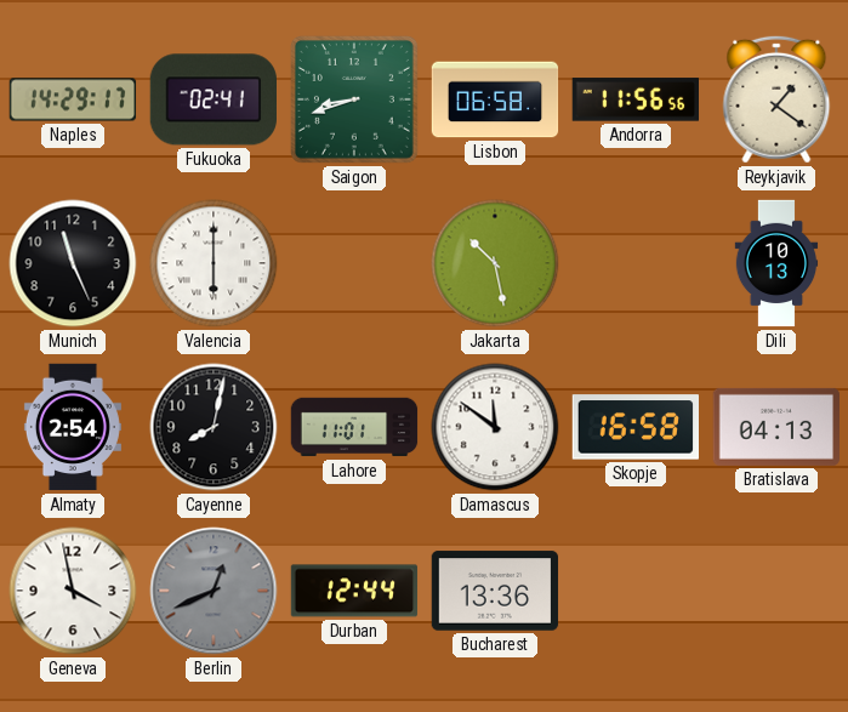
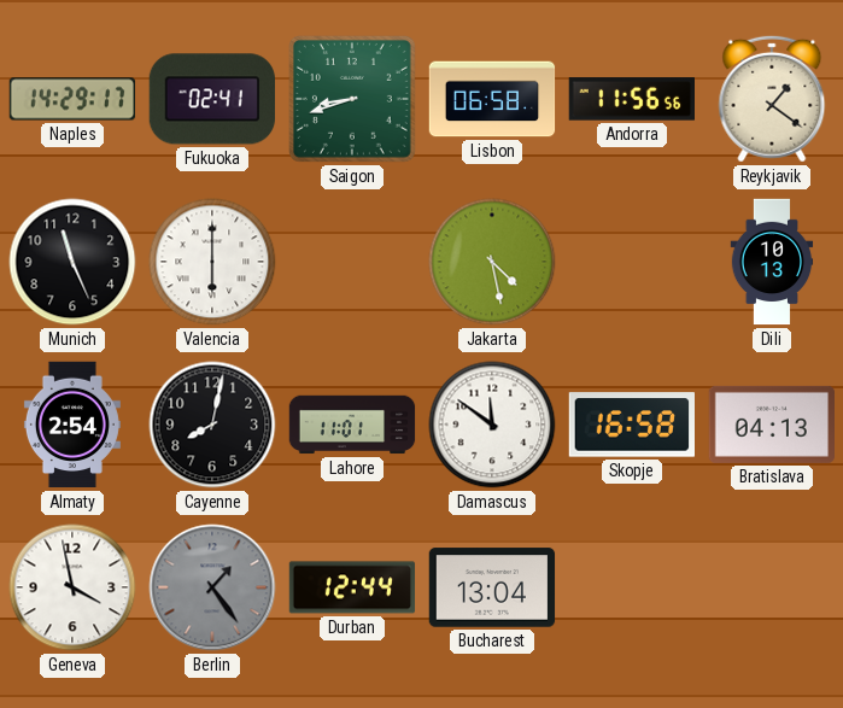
Jakarta: 10:28 -> 4:28 (492, 262)
Berlin: 12:41 -> 1:24 (212, 587)
Bucharest: 13:36 -> 13:04 (492, 587)
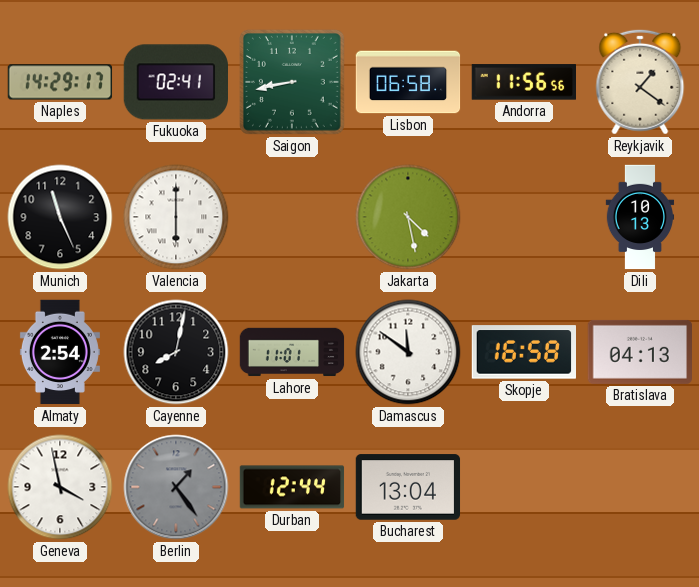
Saigon: 8:42 -> 8:43 (292, 82)
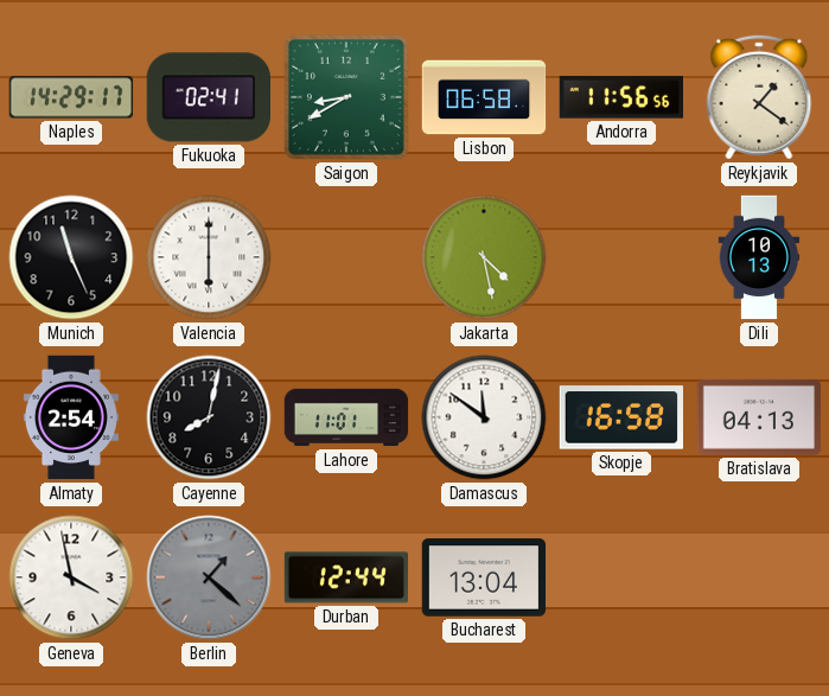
Saigon: 8:43 -> 8:40 (346, 97)
Berlin: 1:24 -> 1:22 (209, 577)
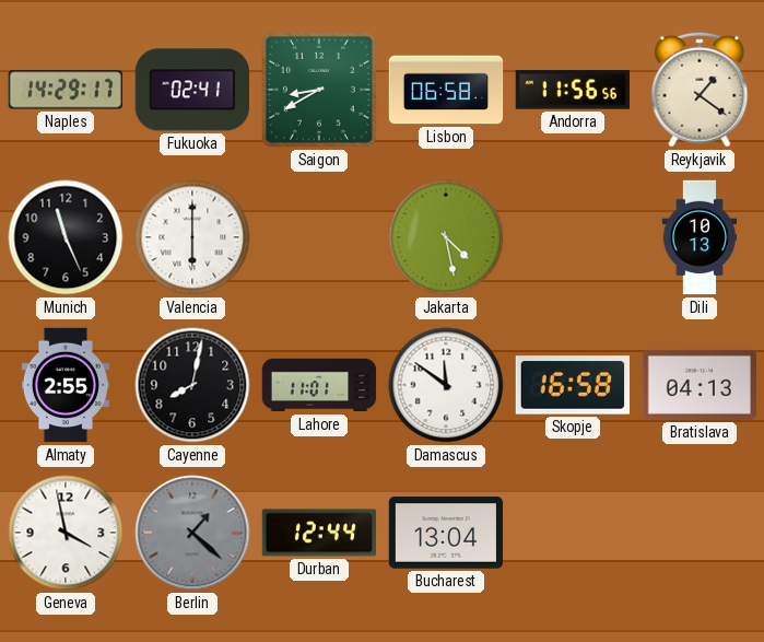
Almaty: 2:54 -> 2:55 (66, 385)
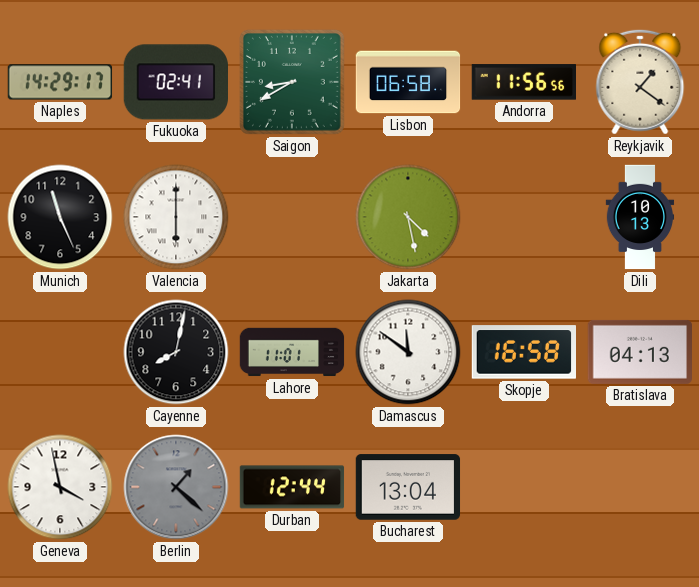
Almaty: 2:55 -> none (66, 385)
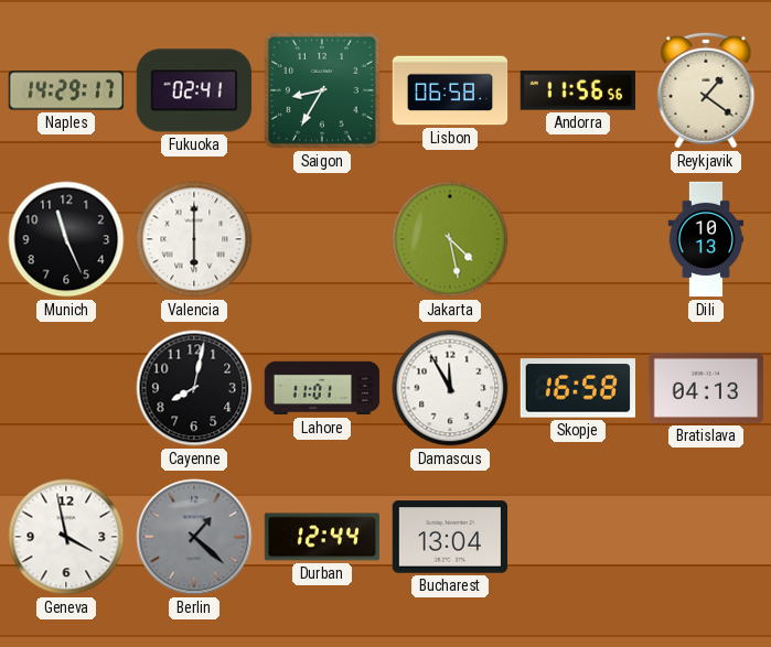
Saigon: 8:40 -> 8:35 (322, 90)
Damascus: 11:51 -> 11:55 (450, 388)
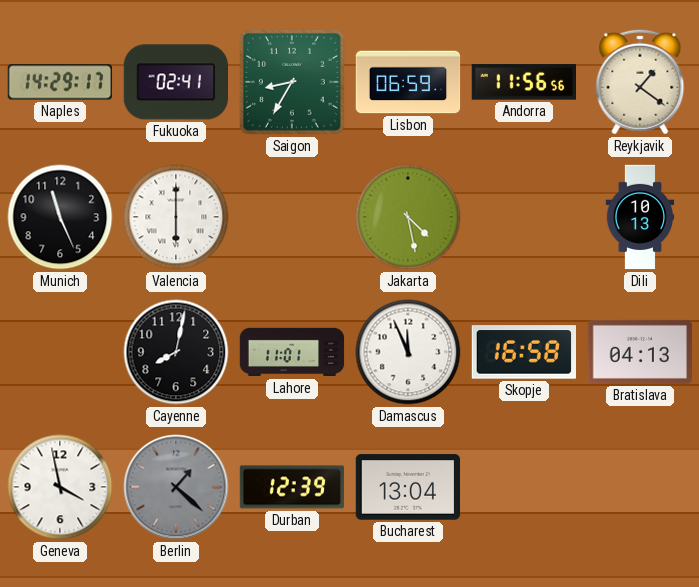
Lisbon: 06:58 -> 06:59 (408, 82)
Damascus: 11:55 -> 11:56 (408, 352)
Durban: 12:44 -> 12:39 (292, 487)
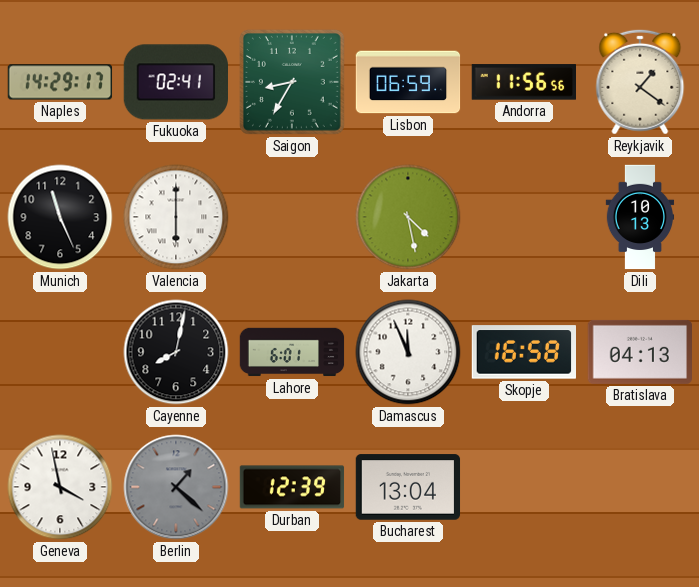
Lahore: 11:01 -> 6:01 (292, 352)
